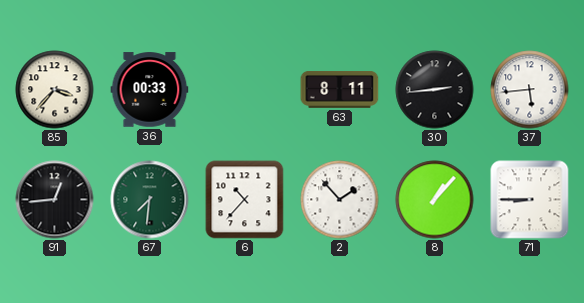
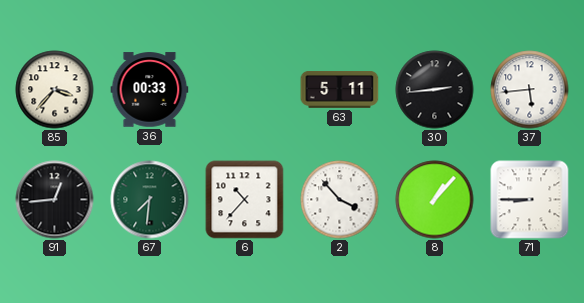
63: 8:11 -> 5:11 (340, 90)
2: 1:53 -> 3:53 (340, 200)
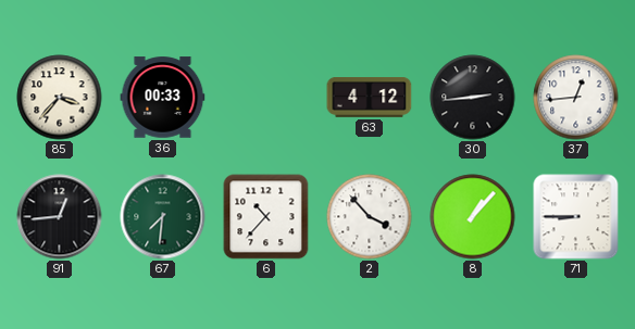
63: 5:11 -> 4:12 (370, 98)
37: 5:44 -> 12:44 (576, 98)
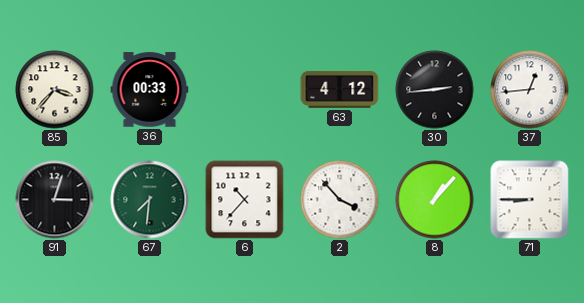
91: 12:44 -> 3:03 (55, 200)
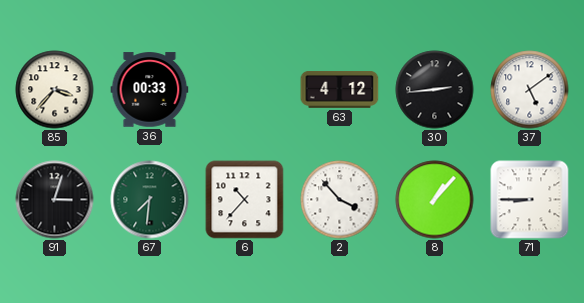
37: 12:44 -> 5:09 (530, 90)
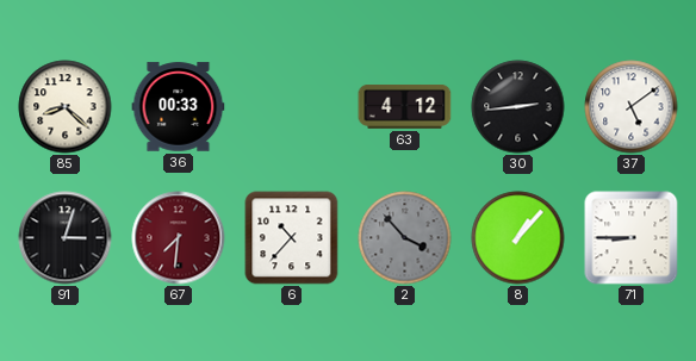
85: 3:37 -> 8:22 (66, 107)
67 dial: green -> burgundy (179, 238)
2 dial: white -> grey (405, 238)
